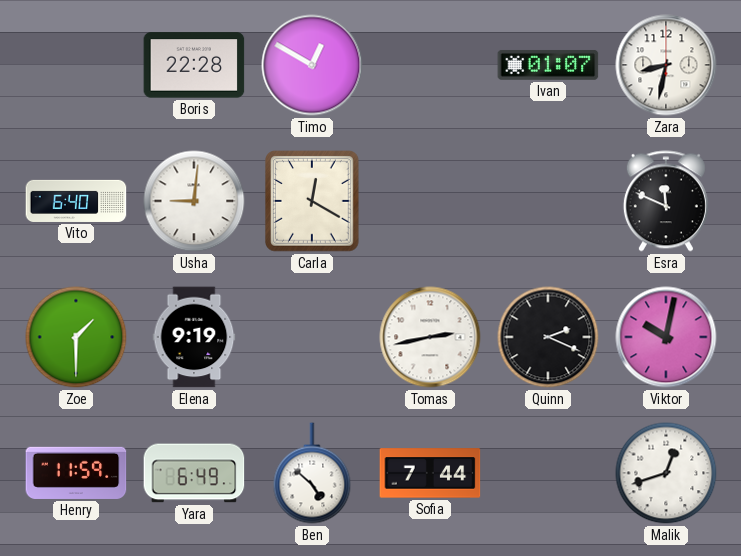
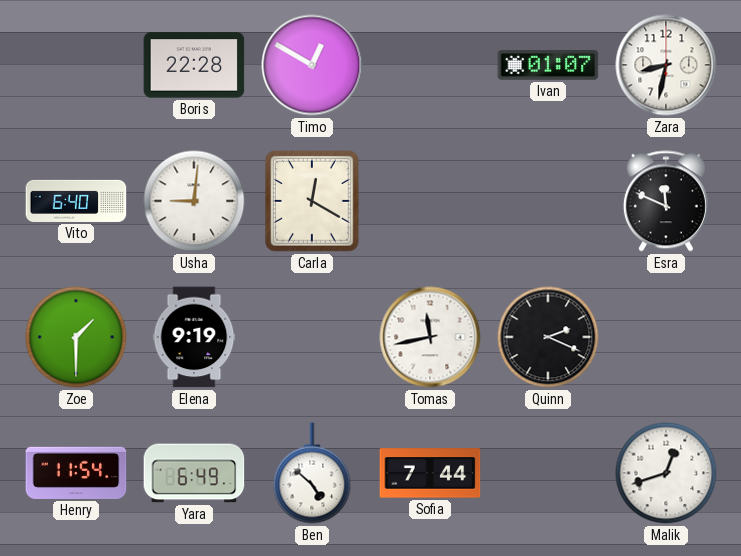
Tomas: 2:43 -> 11:43 (430, 337)
Viktor: 10:02 -> none (666, 337)
Henry: 11:59 -> 11:54 (76, 473)
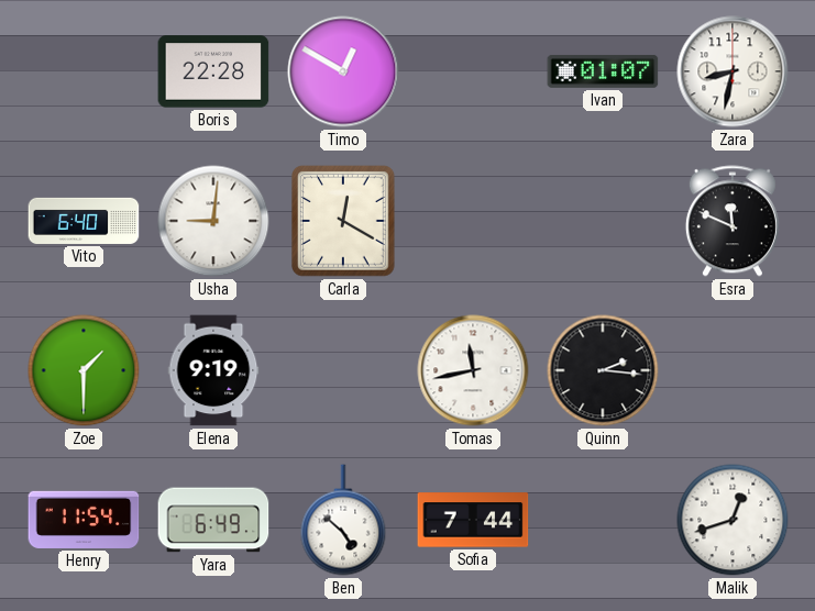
Quinn: 2:19 -> 2:16 (603, 370)
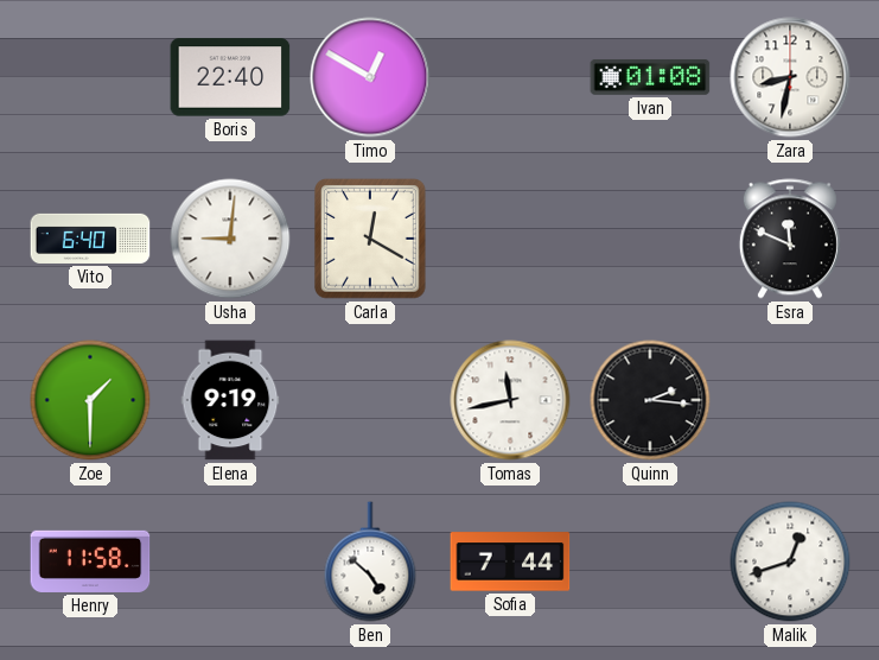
Boris: 22:28 -> 22:40 (230, 77)
Ivan: 01:07 -> 01:08 (650, 77)
Henry: 11:54 -> 11:58 (90, 561)
Yara: 6:49 -> none (213, 520)
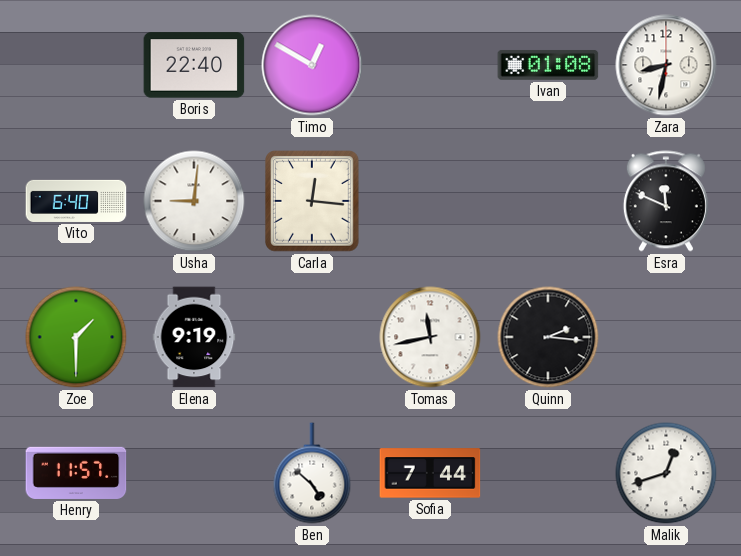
Carla: 12:20 -> 12:16 (313, 202)
Henry: 11:58 -> 11:57 (76, 473)
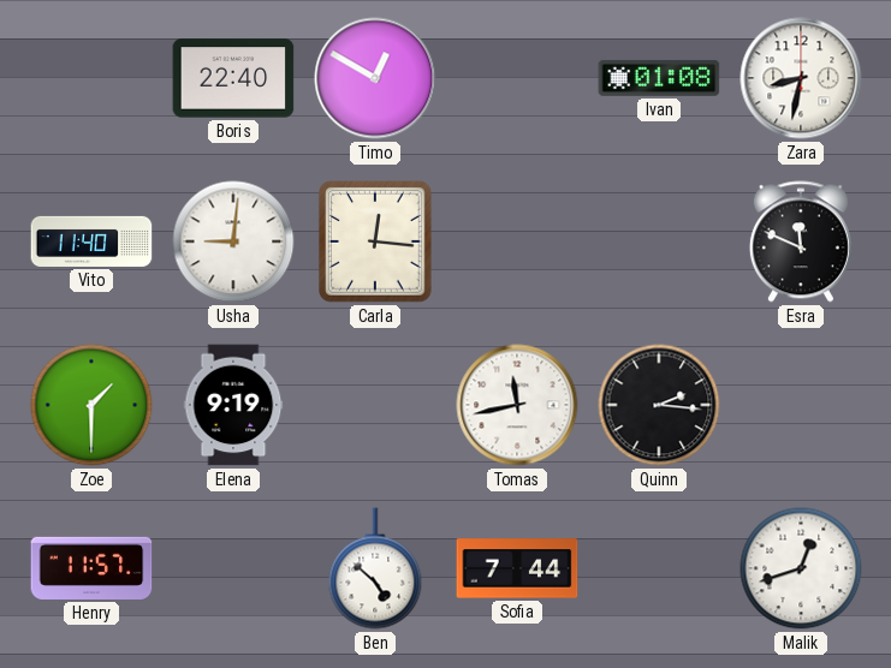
Vito: 6:40 -> 11:40 (91, 241)
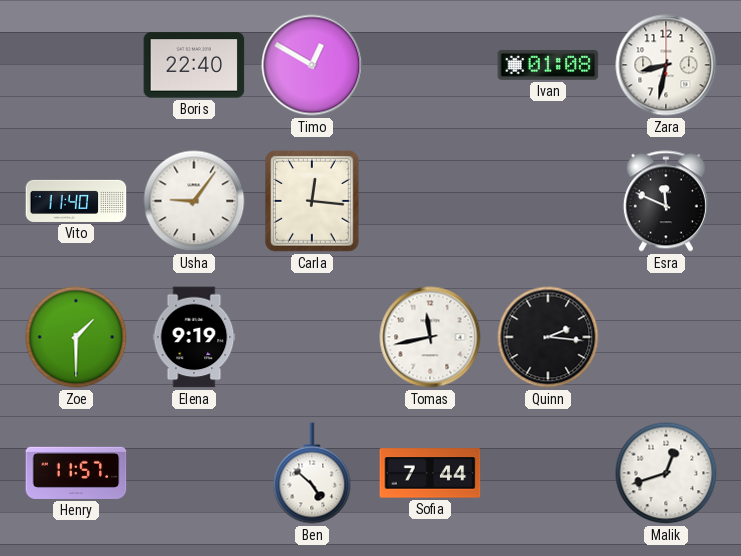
Usha: 9:01 -> 9:06 (194, 201)
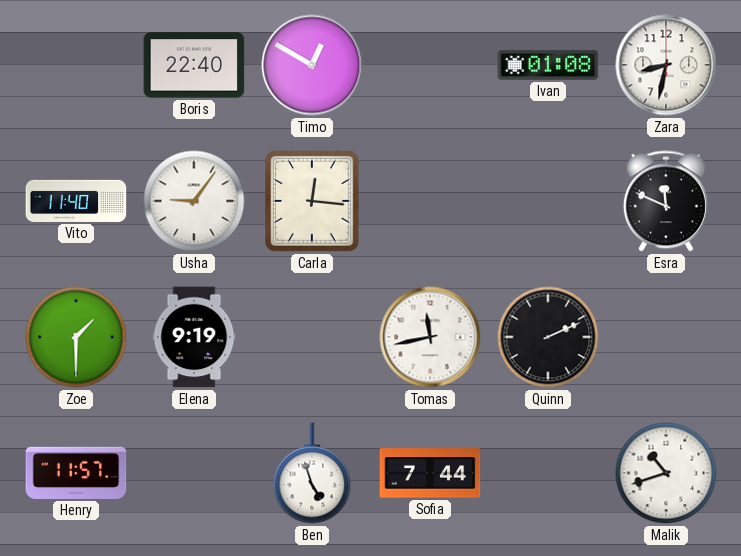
Quinn: 2:16 -> 2:11 (548, 337)
Ben: 4:52 -> 4:57 (312, 473)
Malik: 12:42 -> 10:42 (666, 473)
